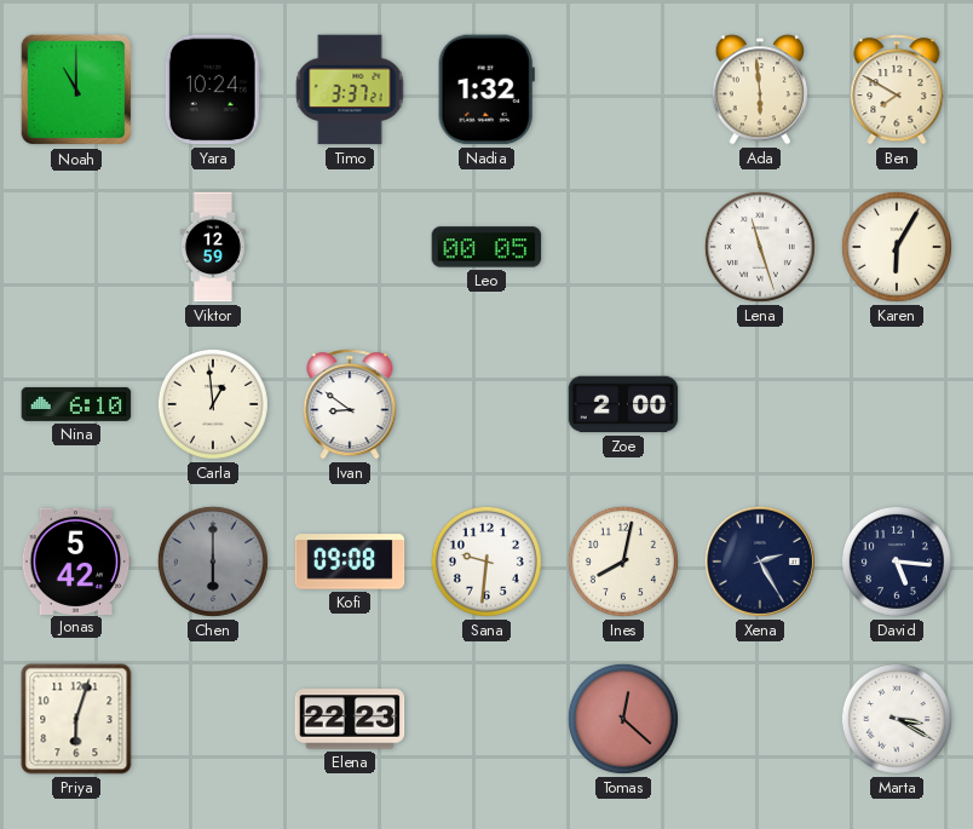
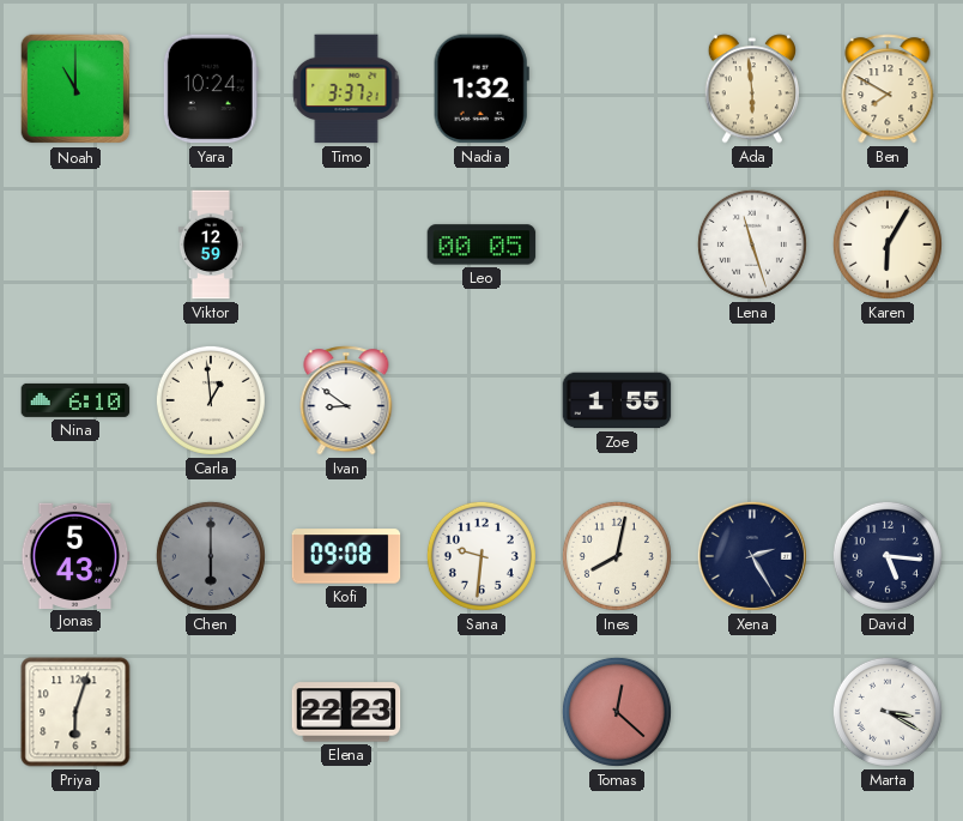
Zoe: 2:00 -> 1:55 (617, 400)
Jonas: 5:42 -> 5:43 (75, 555)
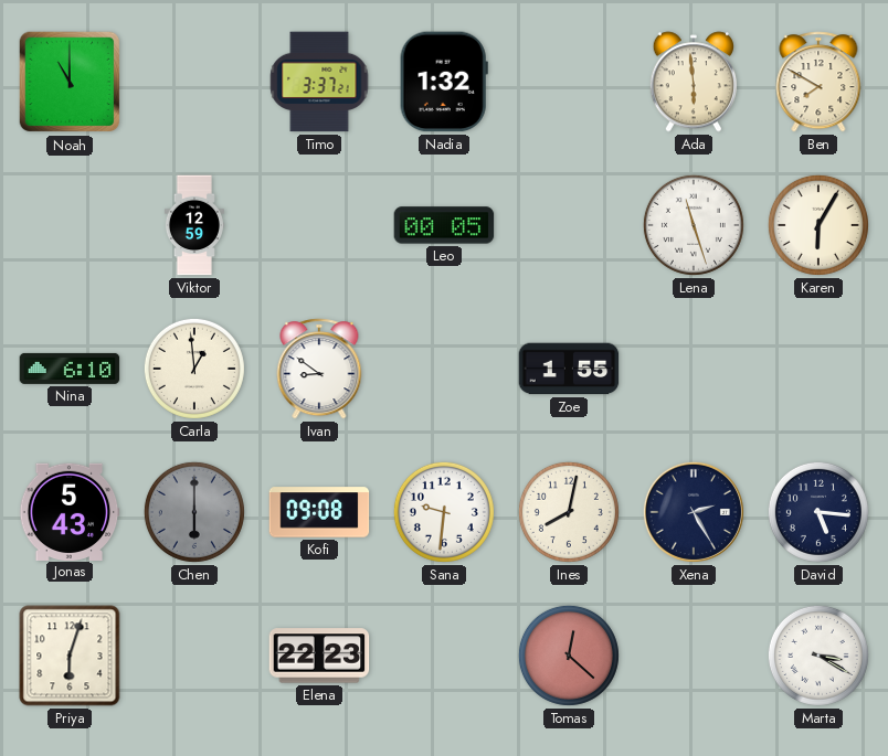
Yara: 10:24 -> none (211, 89)
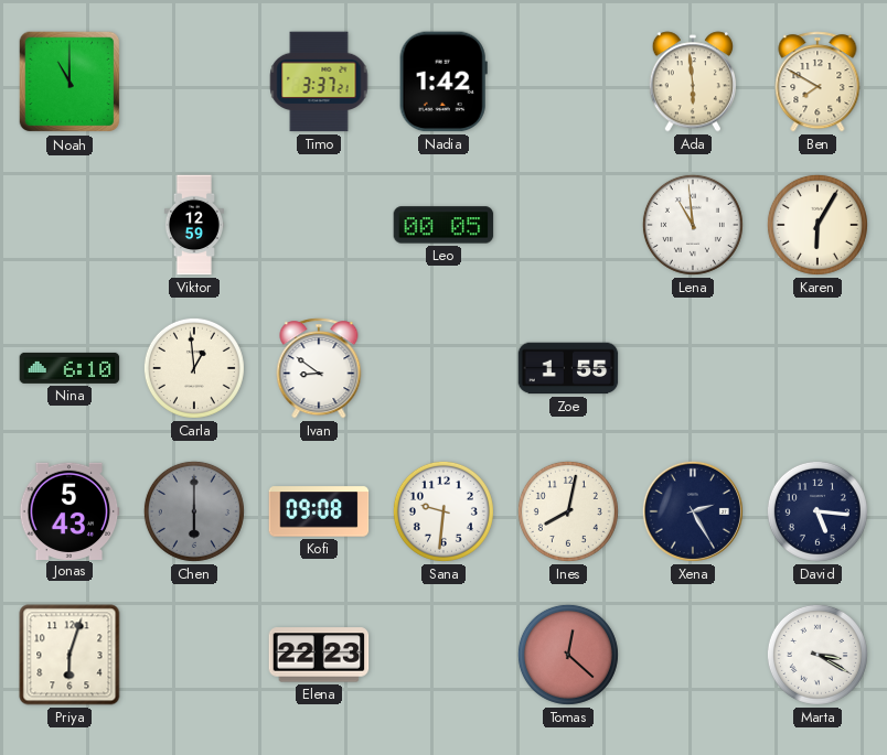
Nadia: 1:32 -> 1:42 (443, 82)
Lena: 11:27 -> 10:59 (693, 225)
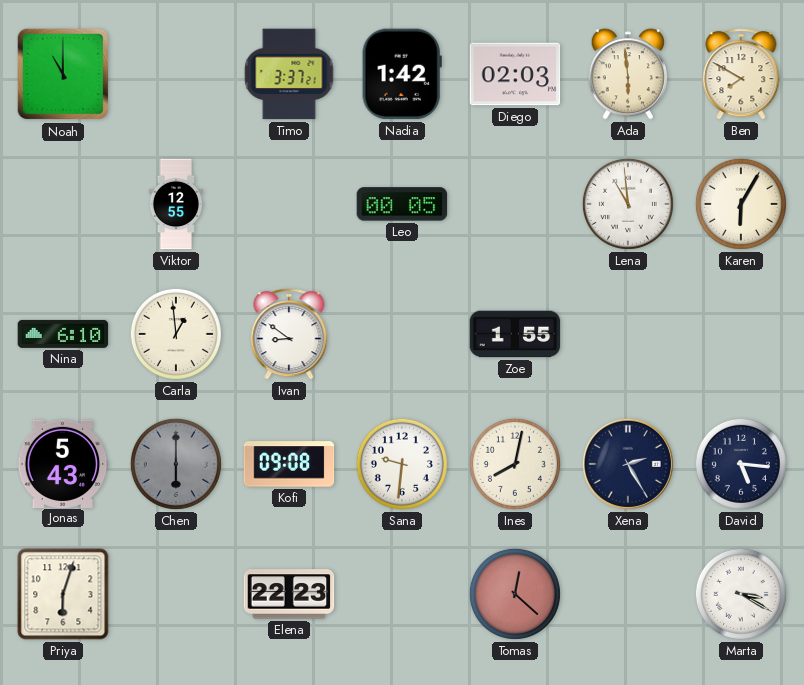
Diego: none -> 02:03 (515, 74)
Viktor: 12:59 -> 12:55 (176, 204)
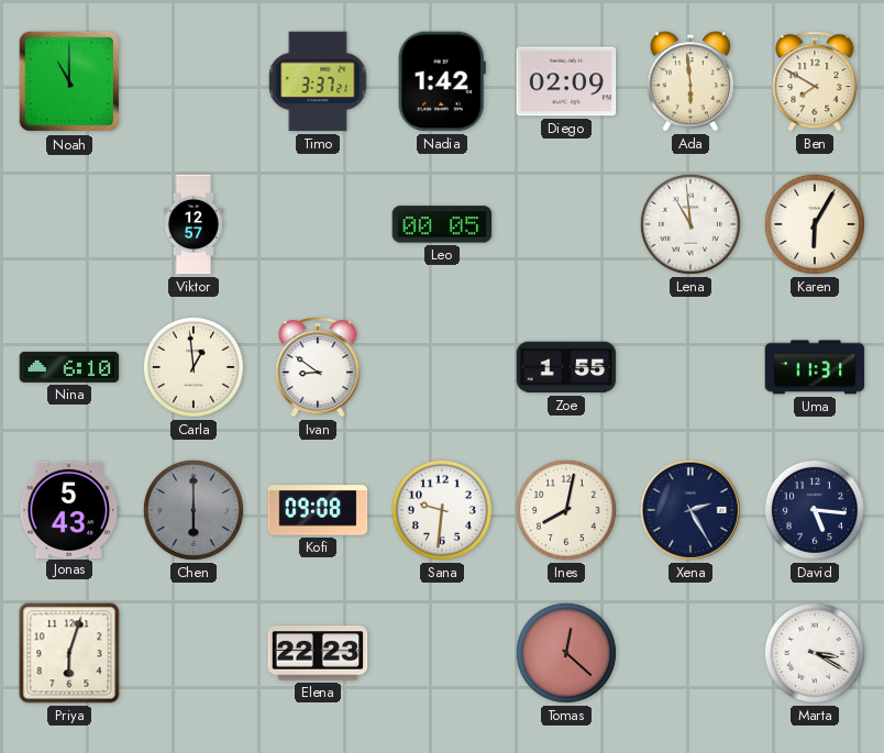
Diego: 02:03 -> 02:09 (566, 81)
Viktor: 12:55 -> 12:57 (194, 224)
Uma: none -> 11:31 (815, 367)
